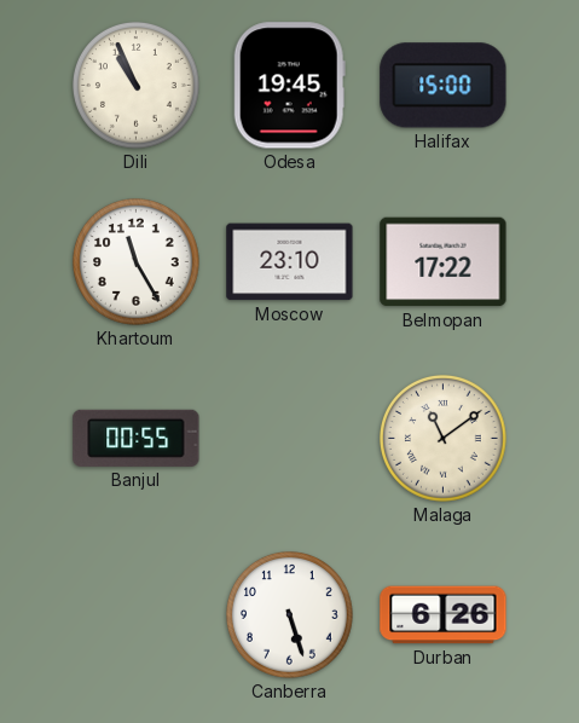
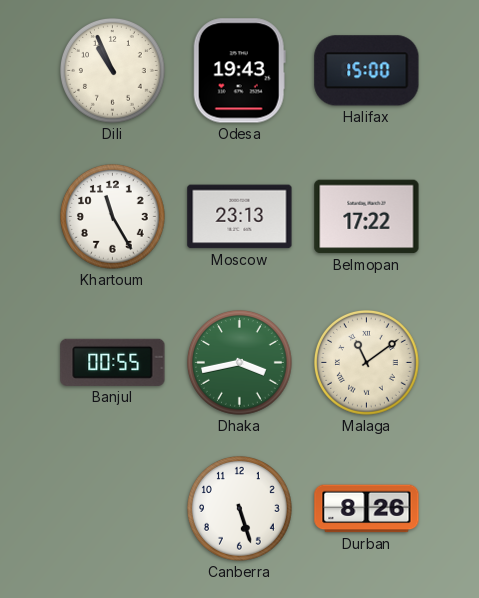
Odesa: 19:45 -> 19:43 (239, 71)
Moscow: 23:10 -> 23:13 (240, 217)
Dhaka: none -> 3:43 (240, 363)
Durban: 6:26 -> 8:26 (367, 509)
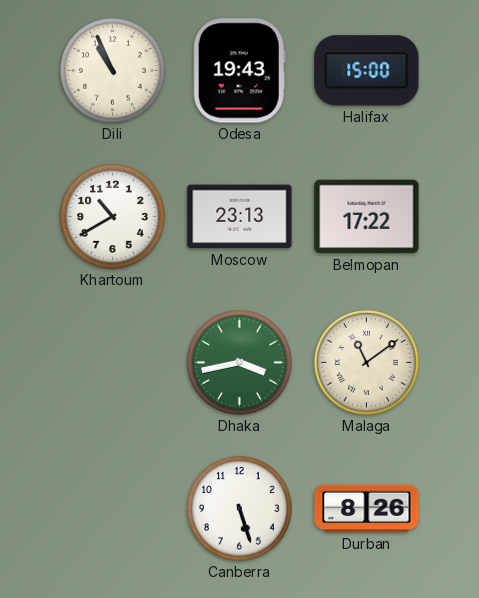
Khartoum: 11:25 -> 10:40 (113, 217)
Banjul: 00:55 -> none (113, 362)
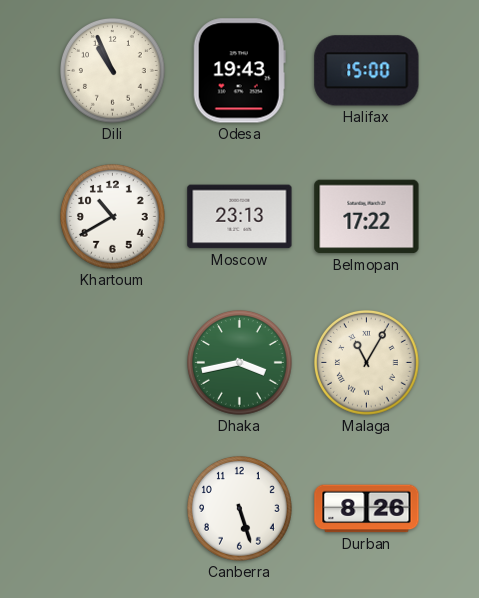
Malaga: 11:09 -> 11:05 (367, 363)
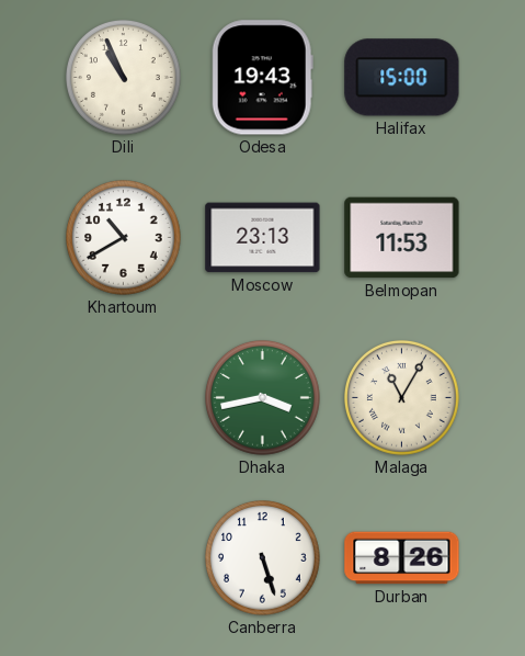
Belmopan: 17:22 -> 11:53 (402, 238)
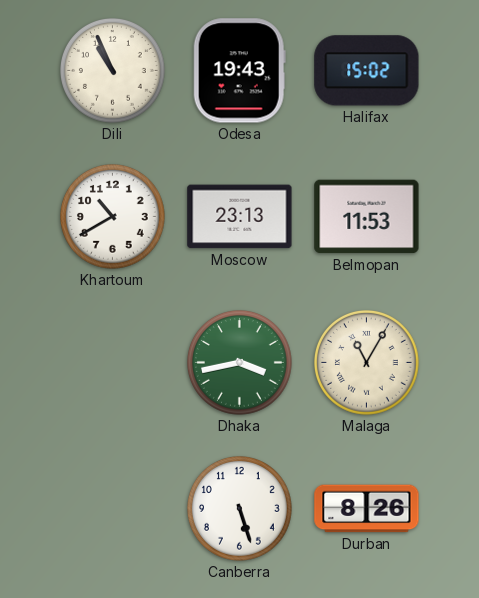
Halifax: 15:00 -> 15:02 (367, 71)
